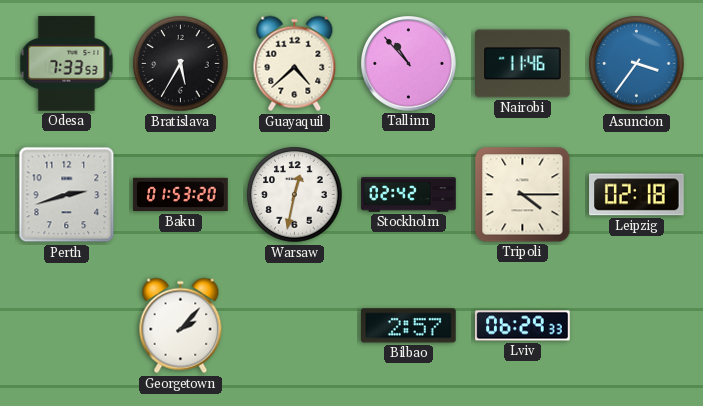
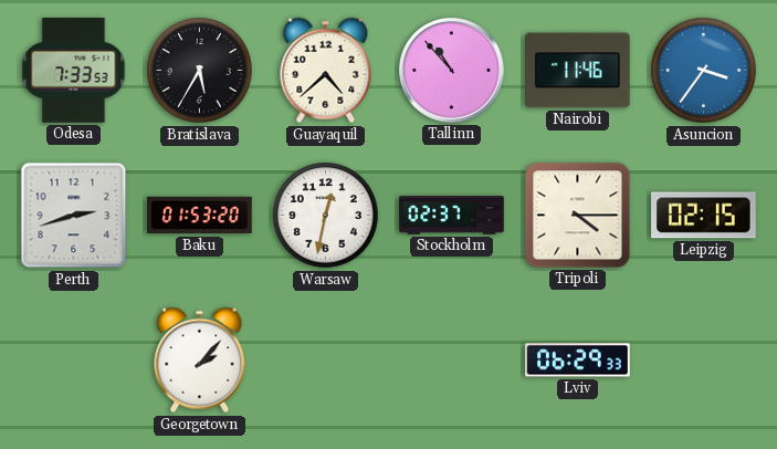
Stockholm: 02:42 -> 02:37 (452, 216)
Leipzig: 02:18 -> 02:15 (704, 216)
Bilbao: 2:57 -> none (409, 326)
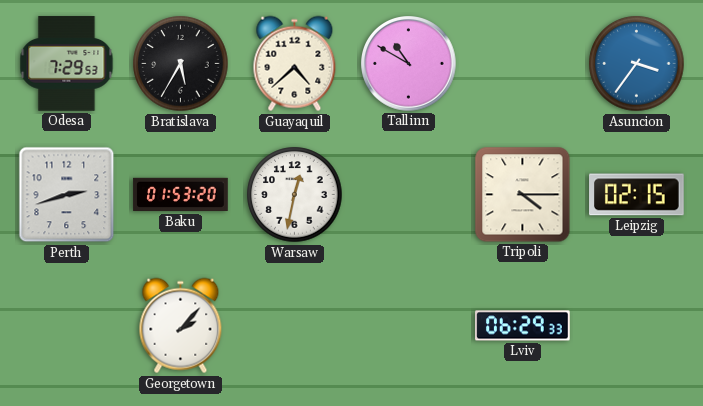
Odesa: 7:33 -> 7:29 (67, 64)
Tallinn: 10:53 -> 10:50 (409, 64)
Nairobi: 11:46 -> none (578, 71)
Stockholm: 02:37 -> none (452, 216)
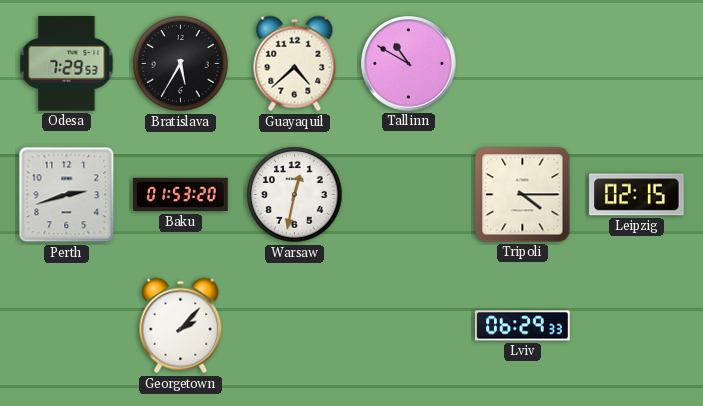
Asuncion: 3:36 -> none (637, 64)
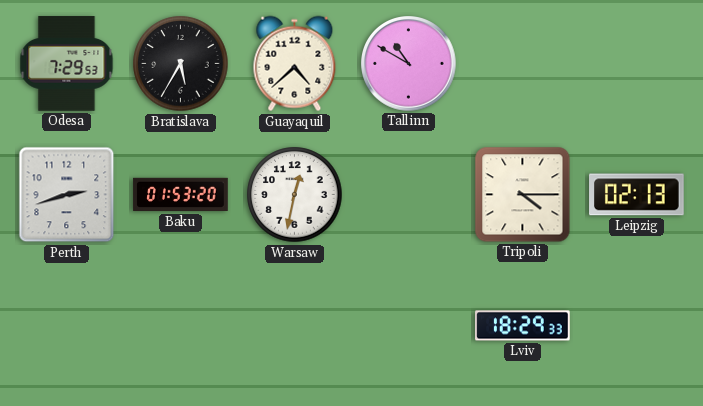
Leipzig: 02:15 -> 02:13 (637, 195)
Georgetown: 2:07 -> none (181, 326)
Lviv: 06:29 -> 18:29 (523, 326)
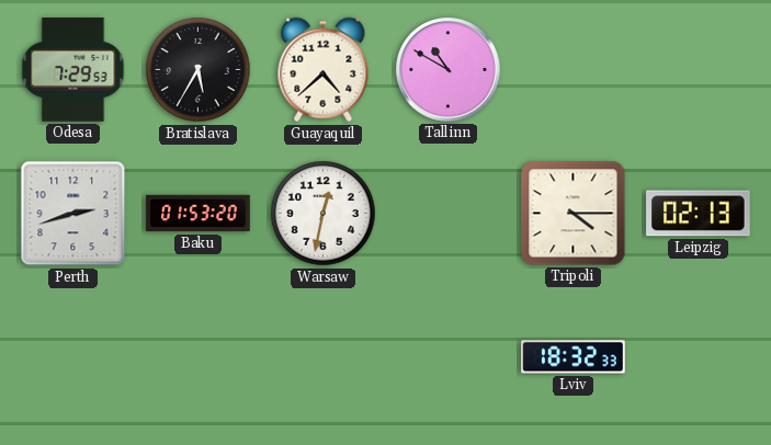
Lviv: 18:29 -> 18:32 (574, 357)
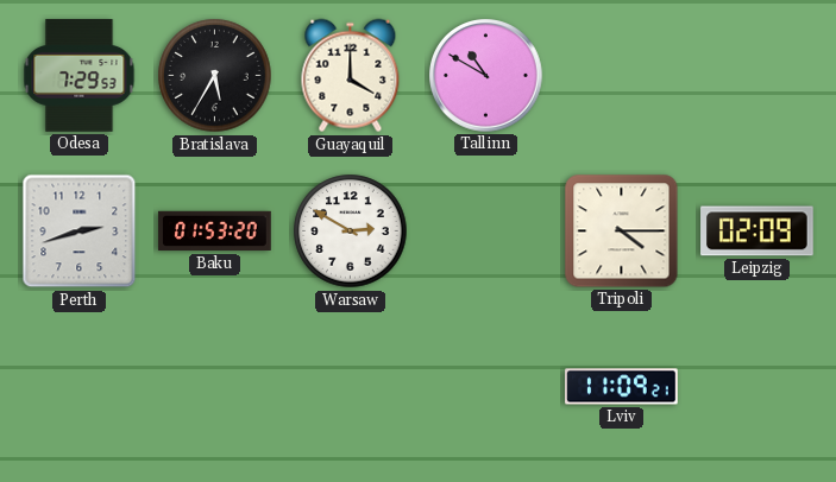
Guayaquil: 4:38 -> 4:00 (351, 76)
Warsaw: 12:32 -> 2:50 (351, 232)
Leipzig: 02:13 -> 02:09 (758, 232)
Lviv: 18:32 -> 11:09 (622, 387)
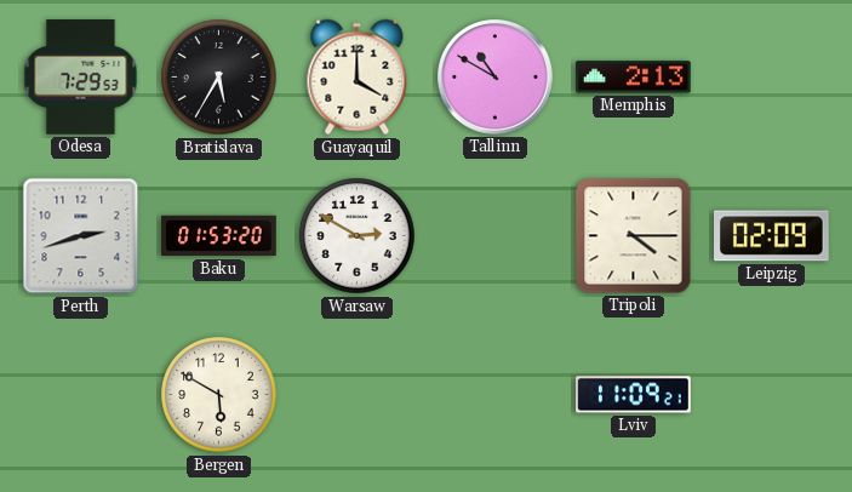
Memphis: none -> 2:13 (634, 78)
Bergen: none -> 5:50 (219, 395)
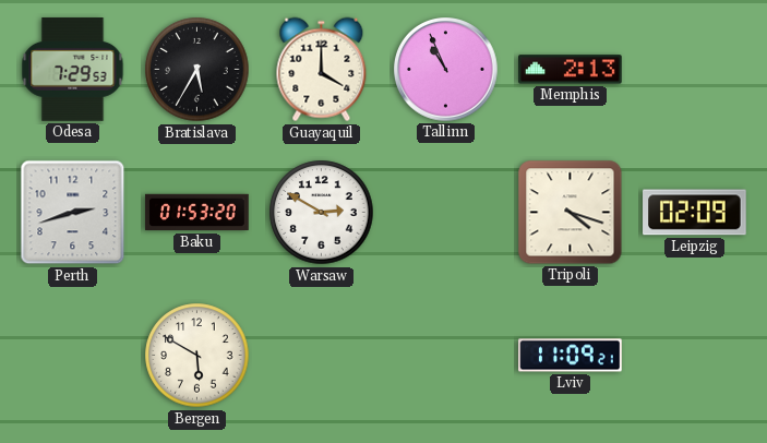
Tallinn: 10:50 -> 10:56 (446, 70)
Tripoli: 4:15 -> 4:18 (571, 213)
